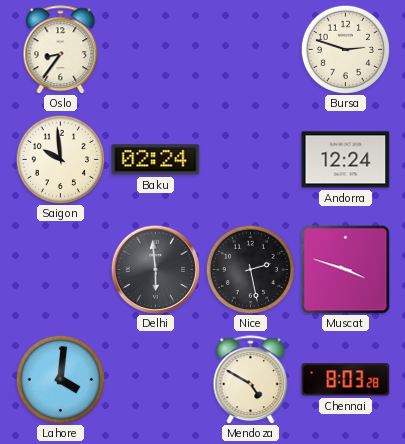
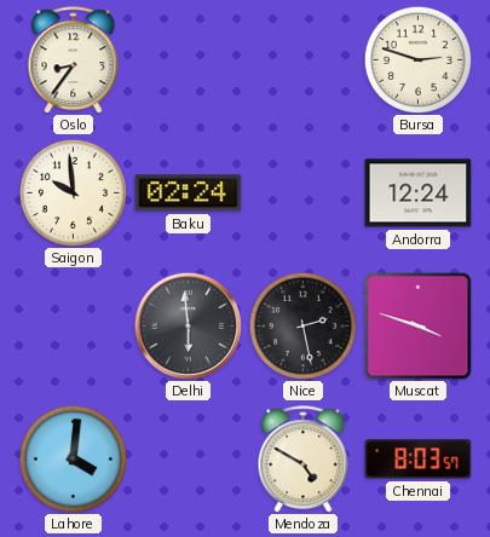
Chennai: 8:03:28 -> 8:03:57 (419, 460)
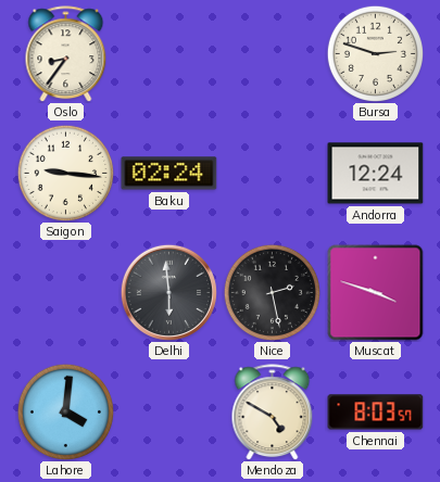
Saigon: 9:59 -> 9:16 (65, 173)
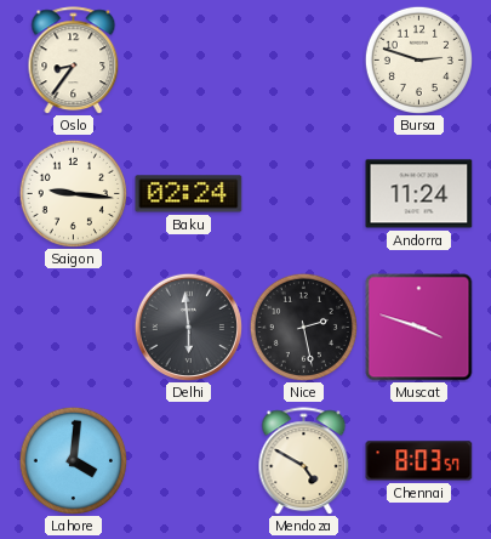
Andorra: 12:24 -> 11:24 (419, 194)
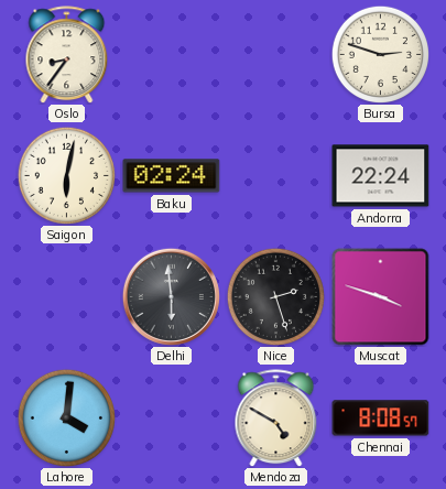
Saigon: 9:16 -> 6:02 (66, 175)
Andorra: 11:24 -> 22:24 (381, 176)
Nice: 2:28 -> 2:27 (275, 296)
Chennai: 8:03 -> 8:08 (381, 419)
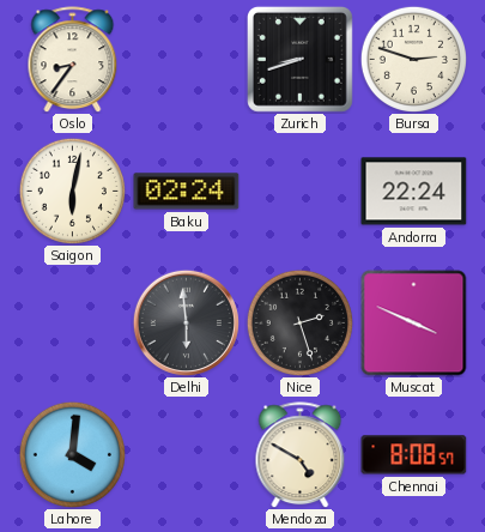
Zurich: none -> 8:42 (299, 59)
Muscat: 3:48 -> 3:49 (414, 324)
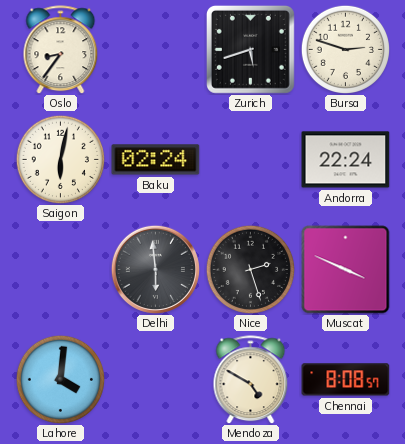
Zurich: 8:42 -> 5:42 (250, 49)
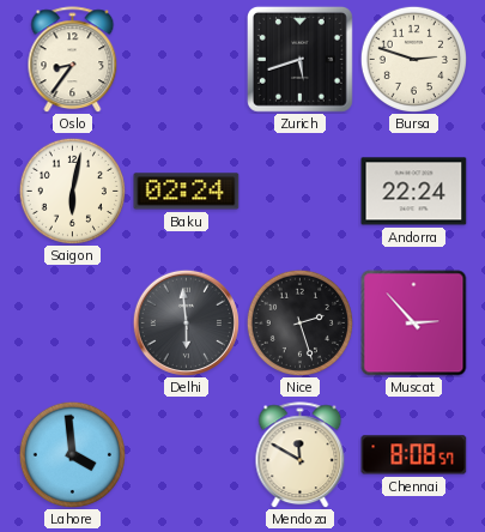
Muscat: 3:49 -> 2:53 (414, 324)
Lahore: 4:01 -> 3:59 (72, 454)
Mendoza: 4:50 -> 11:50 (301, 455)
